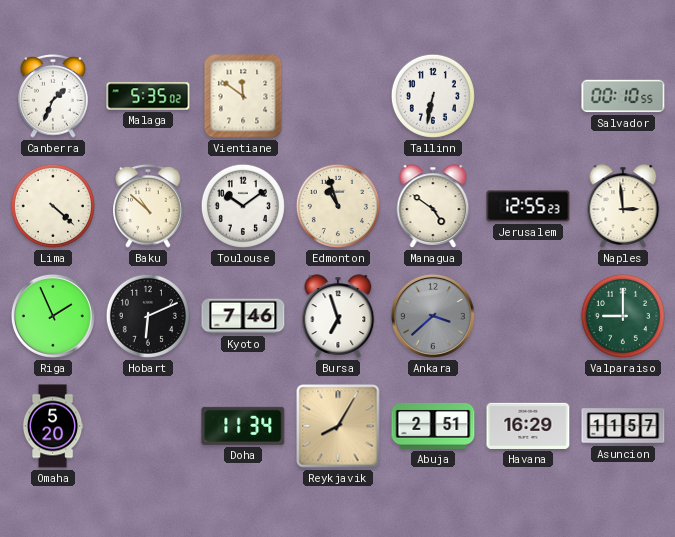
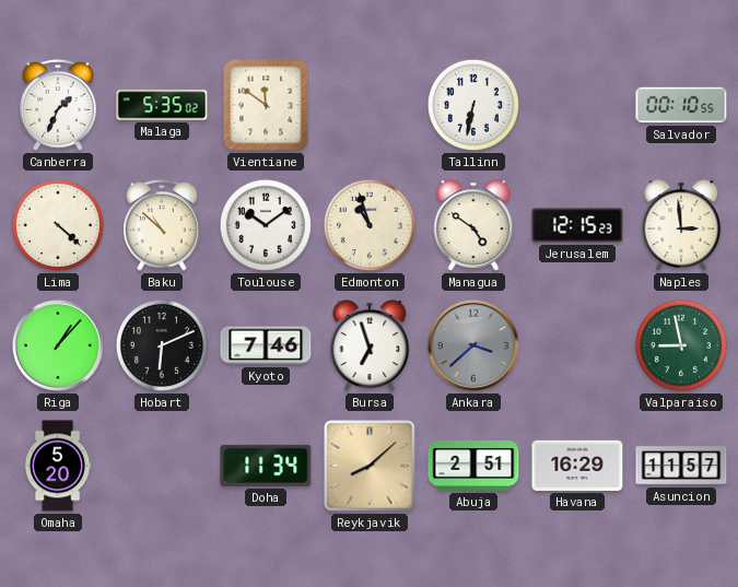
Jerusalem: 12:55 -> 12:15 (577, 225)
Riga: 1:56 -> 1:07 (58, 345)
Valparaiso: 9:00 -> 8:58 (681, 345)
Reykjavik: 8:05 -> 8:08 (370, 466)
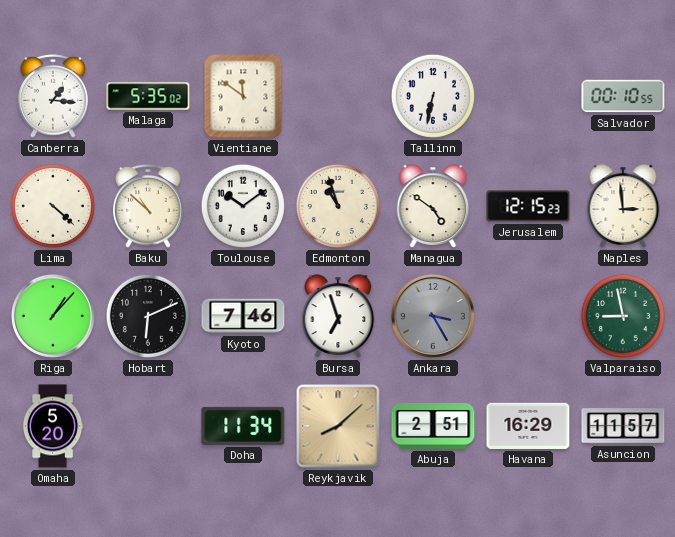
Canberra: 1:34 -> 1:16 (53, 97)
Ankara: 3:38 -> 3:25 (433, 316)
